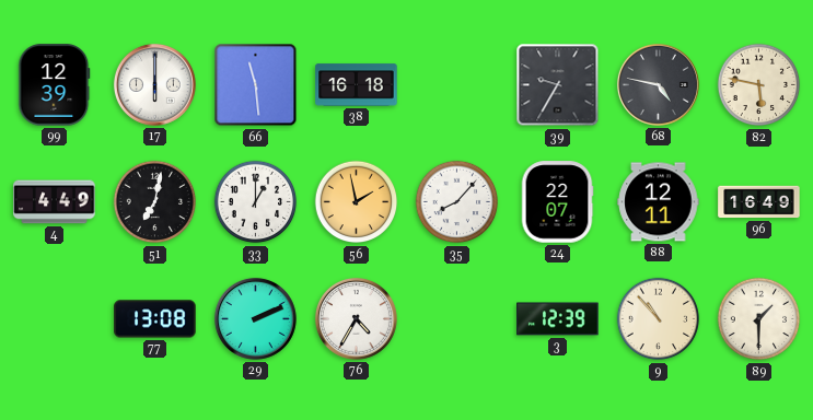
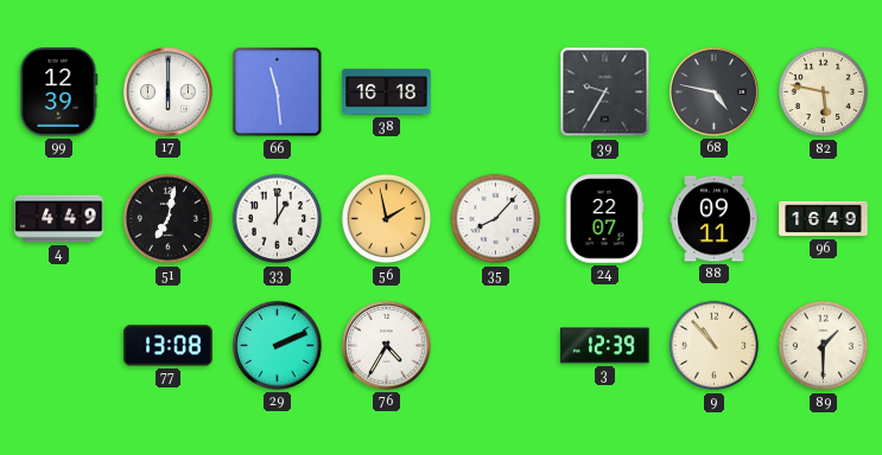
88: 12:11 -> 09:11 (715, 219)
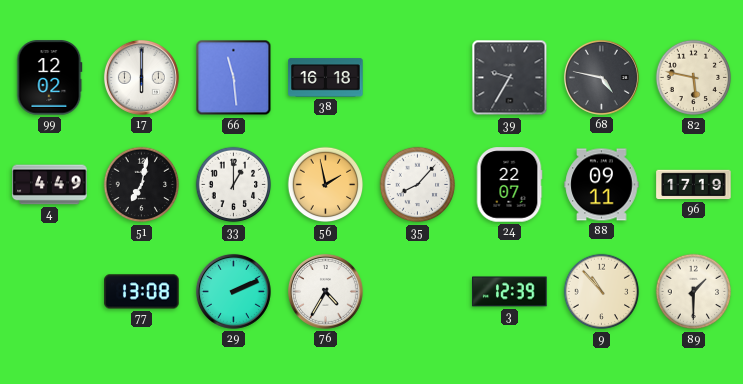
99: 12:39 -> 12:02 (50, 78)
96: 16:49 -> 17:19 (694, 185)
